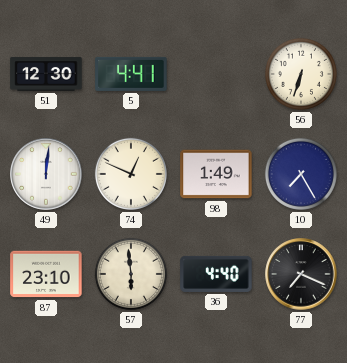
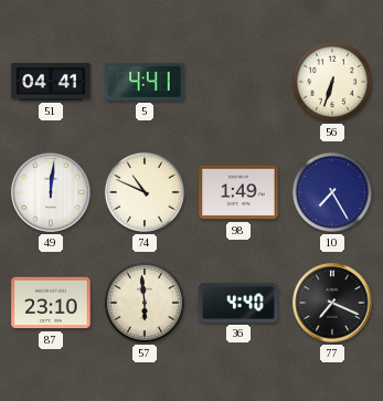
51: 12:30 -> 04:41 (51, 82)
74: 12:49 -> 10:49 (145, 192)
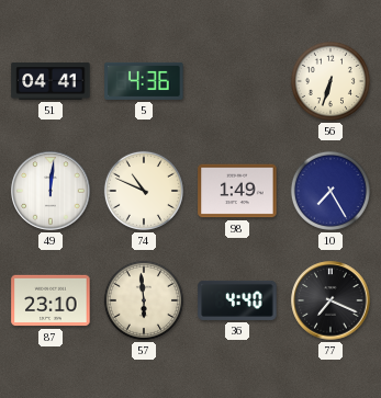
5: 4:41 -> 4:36 (144, 81)
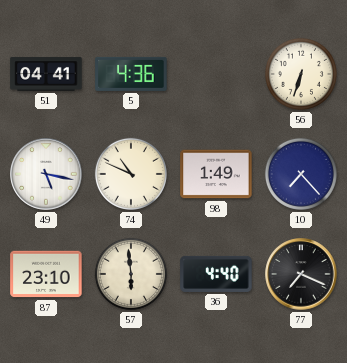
49: 12:01 -> 5:17 (46, 174)
10: 7:25 -> 7:23 (301, 174)
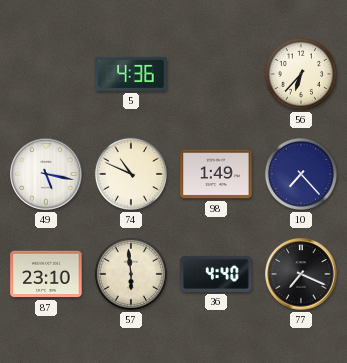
51: 04:41 -> none (46, 74)
56: 6:33 -> 6:37 (301, 74)
